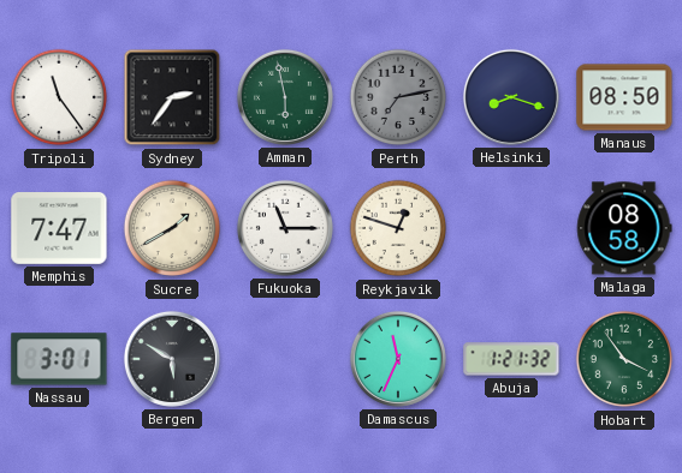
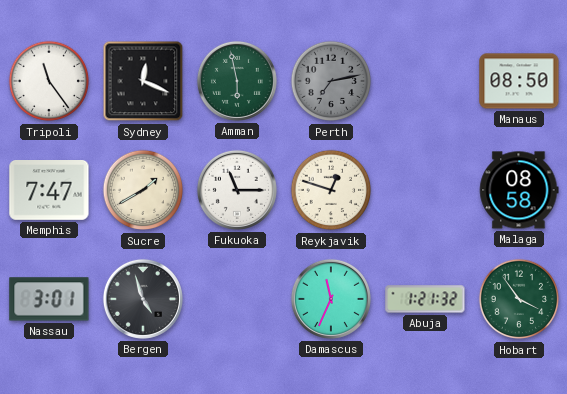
Sydney: 2:36 -> 12:19 (143, 81)
Helsinki: 8:18 -> none (511, 97)
Bergen: 5:50 -> 4:57 (143, 299)
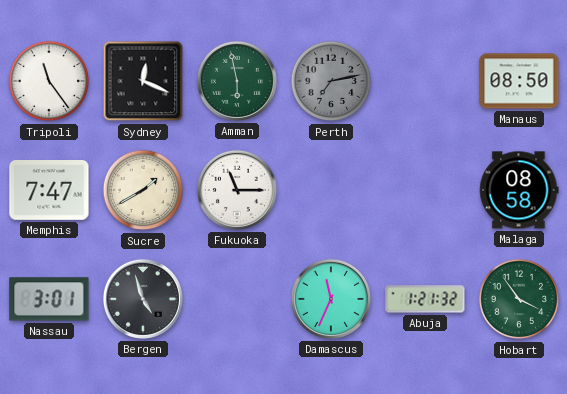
Reykjavik: 12:48 -> none (331, 190)
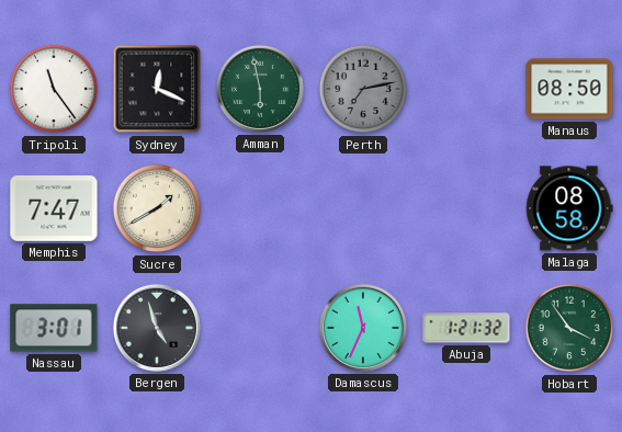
Fukuoka: 11:15 -> none (237, 190)
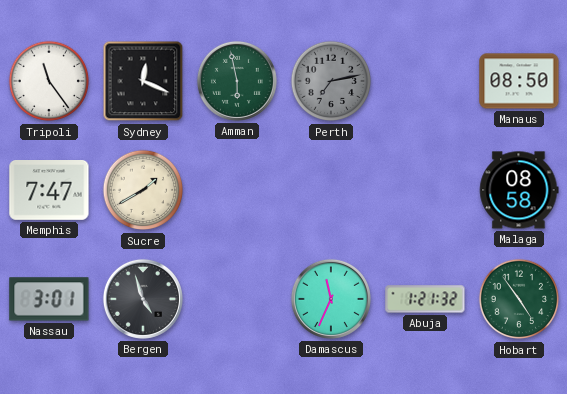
Hobart: 3:54 -> 4:54 (519, 299)
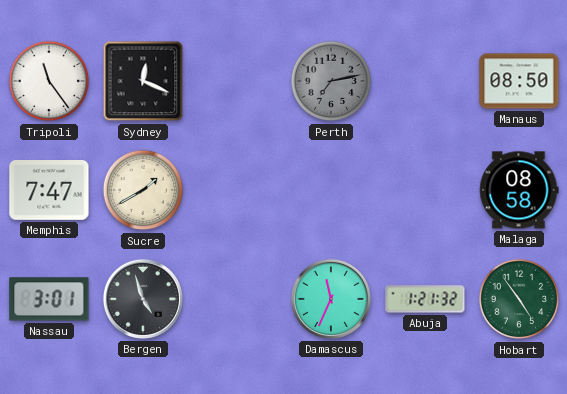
Amman: 5:58 -> none (237, 81)
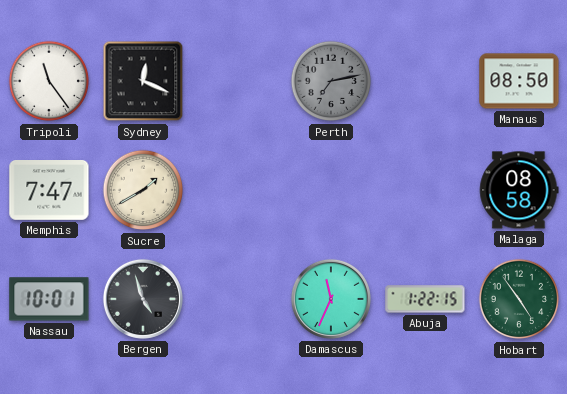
Nassau: 3:01 -> 10:01 (49, 299)
Abuja: 1:21 -> 1:22 (425, 299)
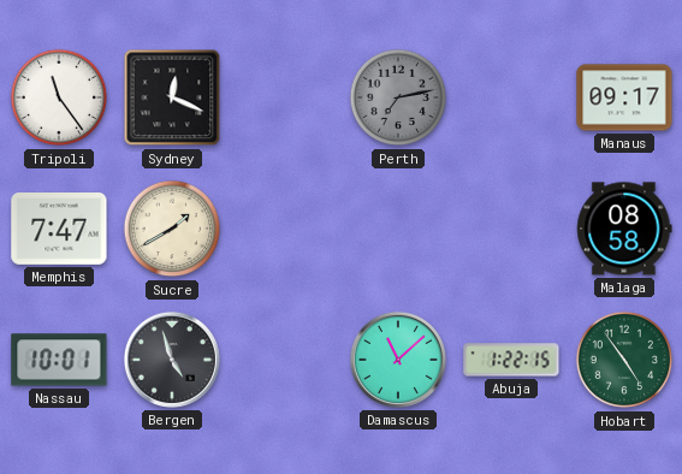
Manaus: 08:50 -> 09:17 (624, 97)
Damascus: 11:34 -> 11:08 (398, 360)
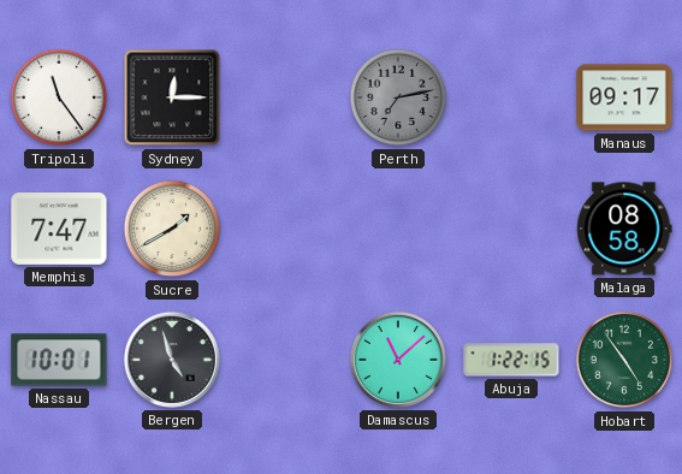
Sydney: 12:19 -> 12:15 (172, 97)
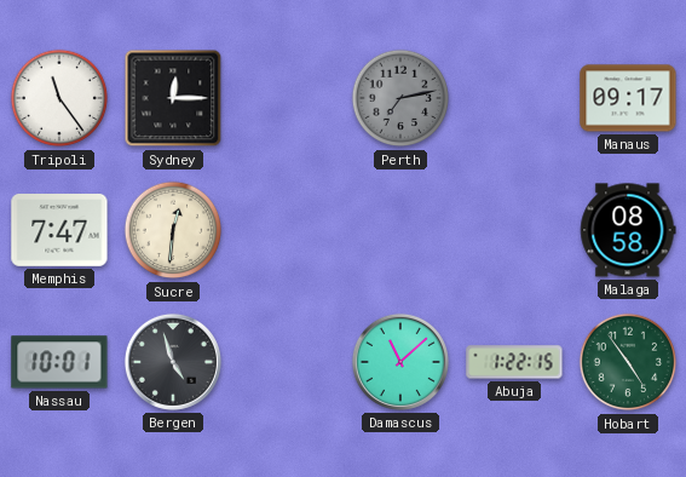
Sucre: 1:40 -> 12:31 (173, 230)
